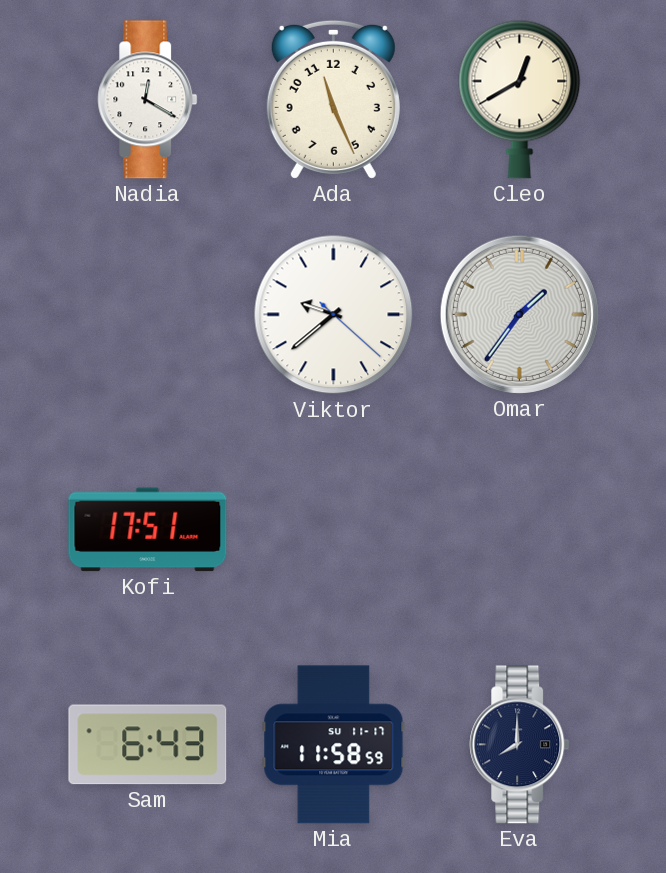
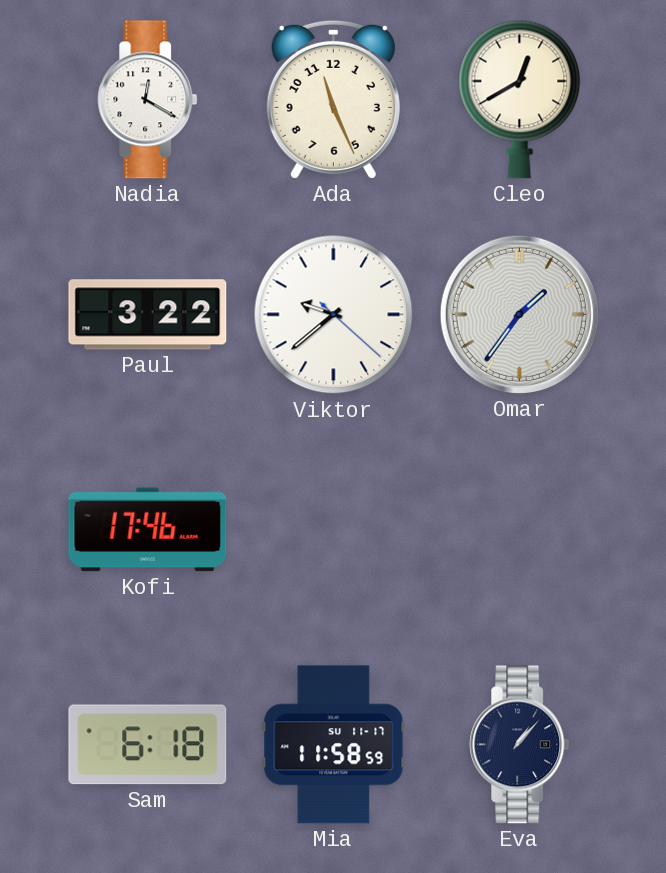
Paul: none -> 3:22 (148, 315)
Kofi: 17:51 -> 17:46 (148, 530)
Sam: 6:43 -> 6:18 (148, 745)
Eva: 8:00 -> 1:07 (520, 745)
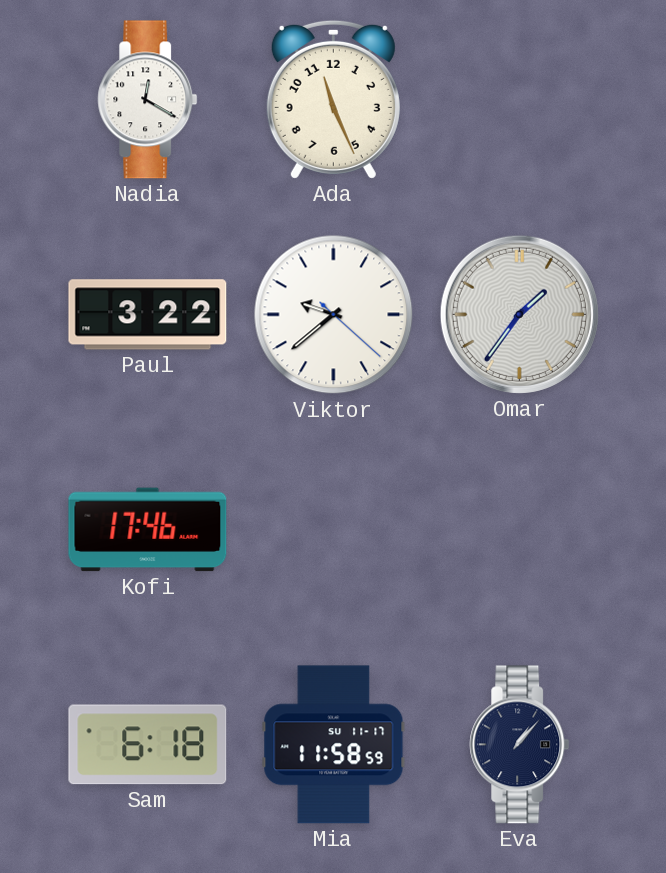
Cleo: 12:40 -> none (520, 99)
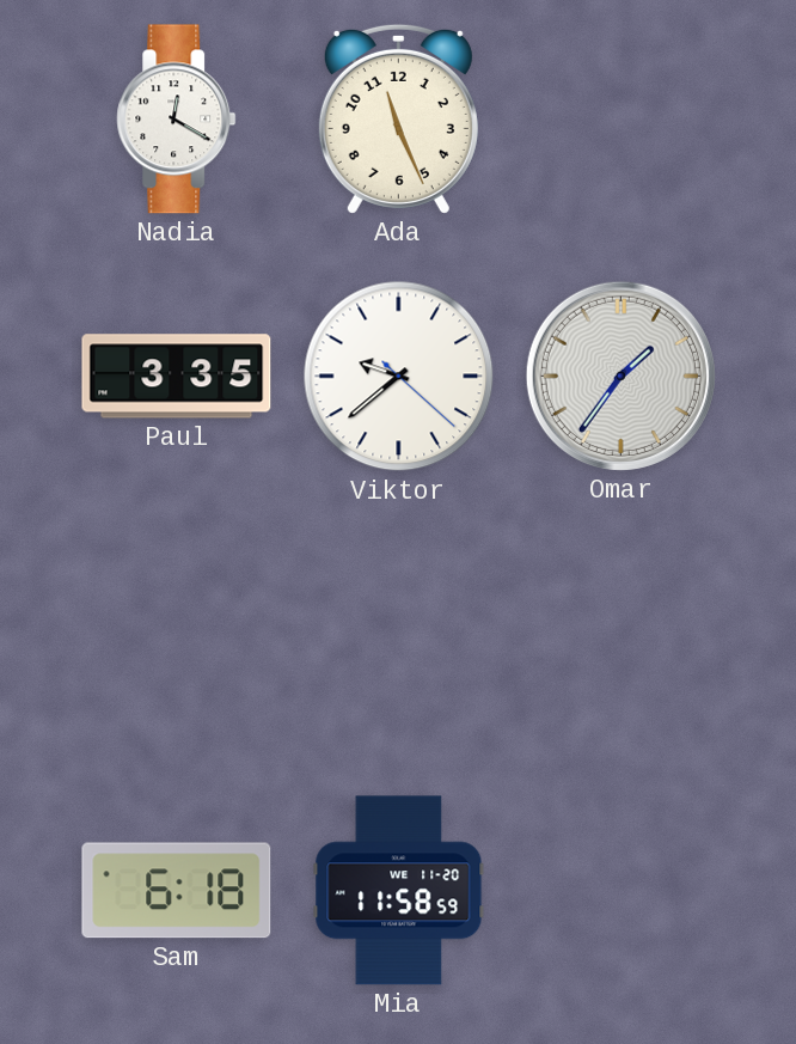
Paul: 3:22 -> 3:35 (177, 377)
Kofi: 17:46 -> none (148, 530)
Mia date: SU 11-17 -> WE 11-20 (399, 891)
Eva: 1:07 -> none (520, 745)
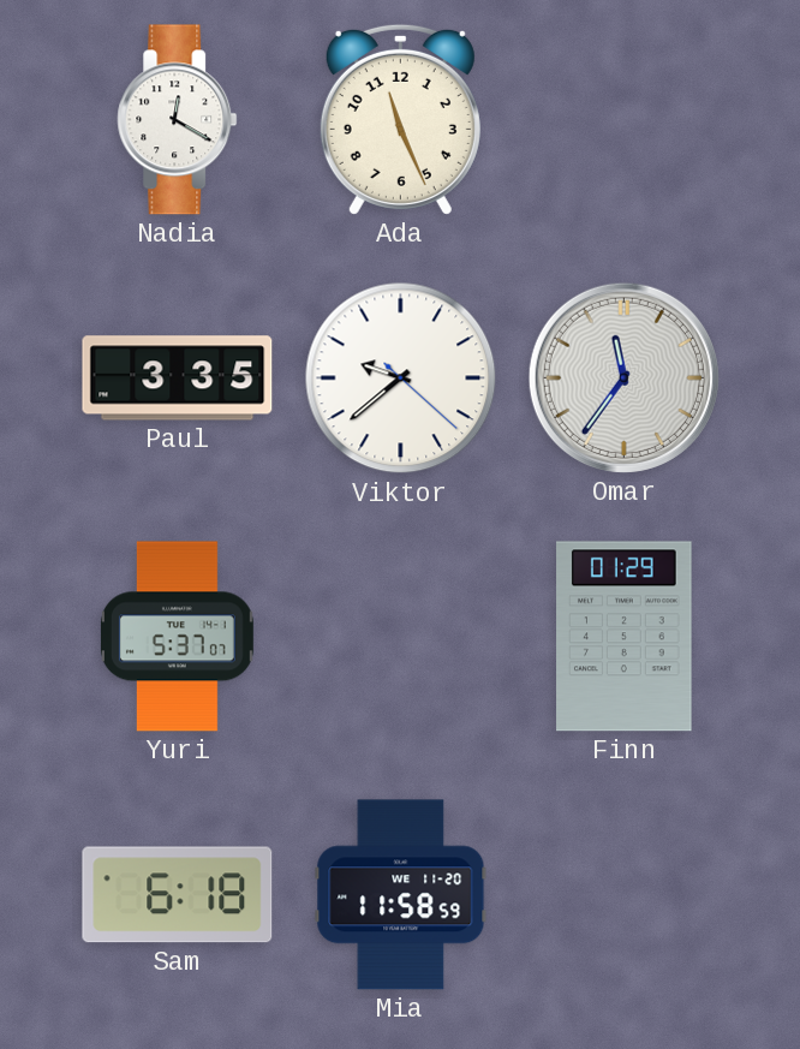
Omar: 1:36 -> 11:36 (623, 377)
Yuri: none -> 5:37 (177, 637)
Finn: none -> 01:29 (625, 637)
